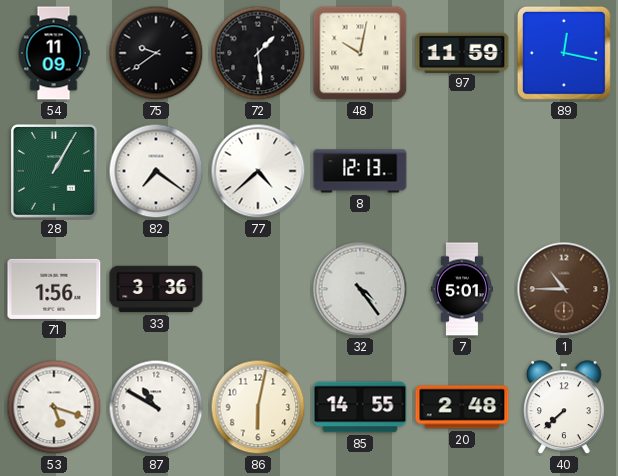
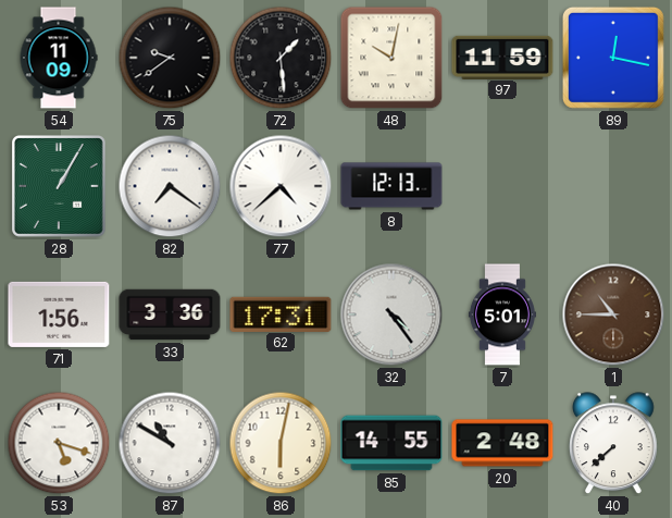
62: none -> 17:31 (281, 313)
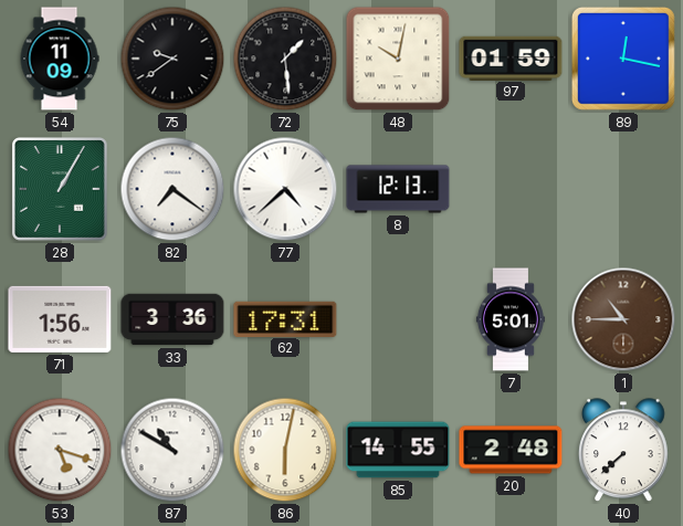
97: 11:59 -> 01:59 (511, 57)
32: 4:24 -> none (391, 314)
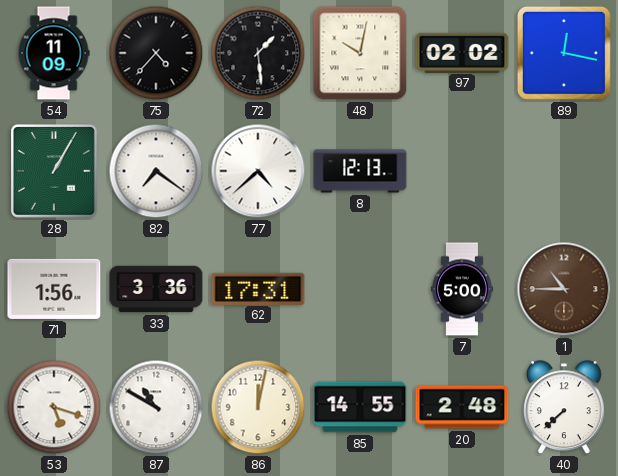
75: 9:39 -> 4:37 (156, 53)
97: 01:59 -> 02:02 (462, 52)
7: 5:01 -> 5:00 (462, 289)
86: 6:02 -> 12:02 (258, 407)
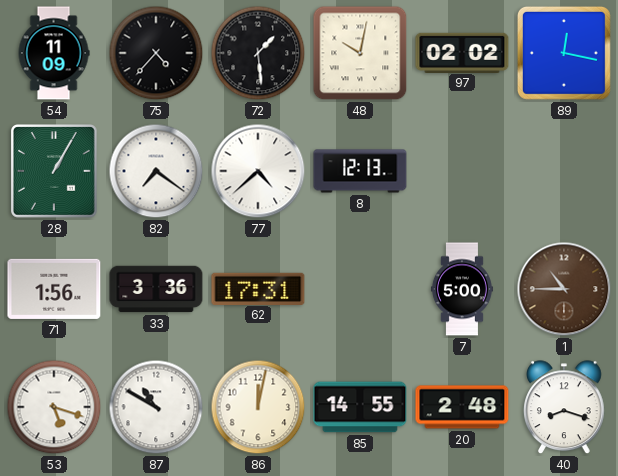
40: 7:38 -> 8:18 (565, 408)
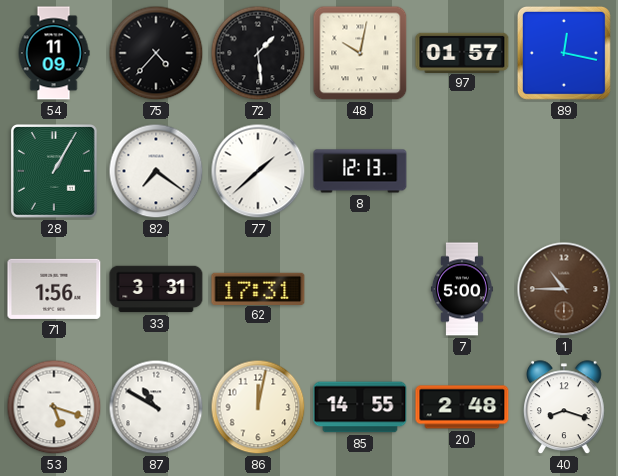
97: 02:02 -> 01:57 (462, 52)
77: 4:38 -> 1:38 (258, 171)
33: 3:36 -> 3:31 (156, 289)
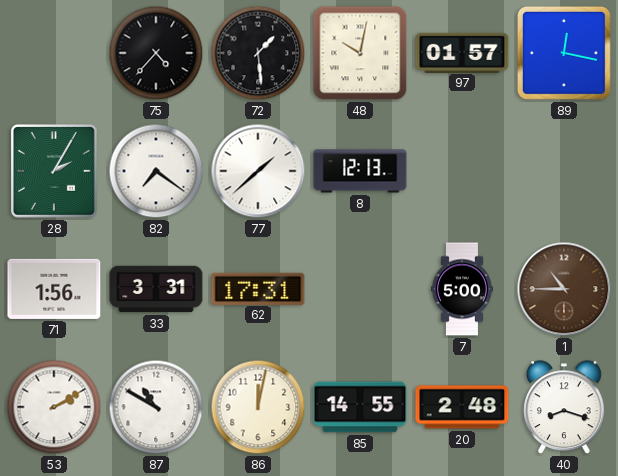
54: 11:09 -> none (54, 53)
28: 1:05 -> 2:05 (55, 172)
53: 5:18 -> 2:10 (54, 407)
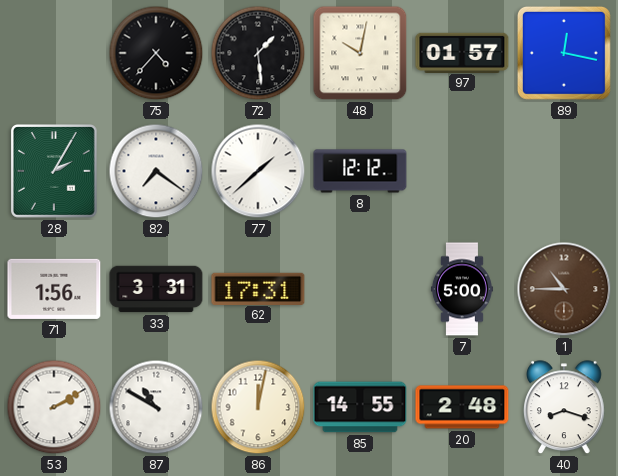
8: 12:13 -> 12:12 (360, 171)
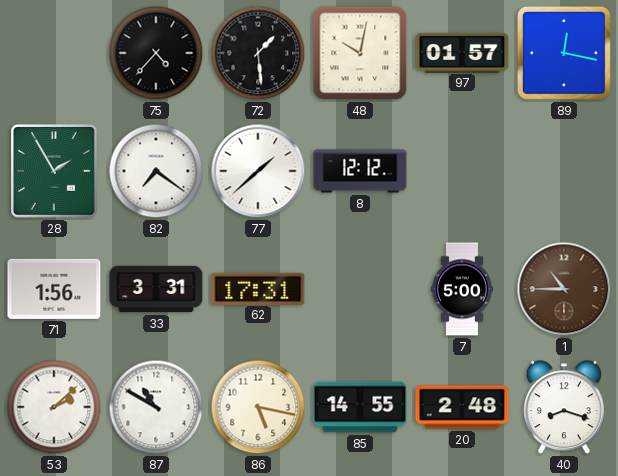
28: 2:05 -> 1:55 (55, 172)
53: 2:10 -> 2:08 (54, 407)
86: 12:02 -> 5:17 (258, 407)
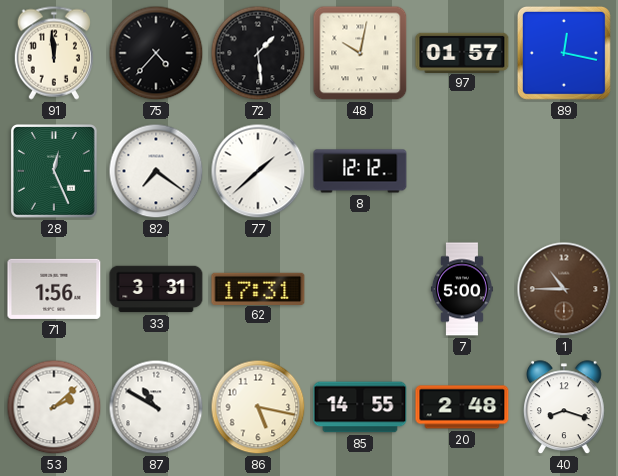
91: none -> 11:59 (53, 53)
28: 1:55 -> 12:26 (55, 172)
